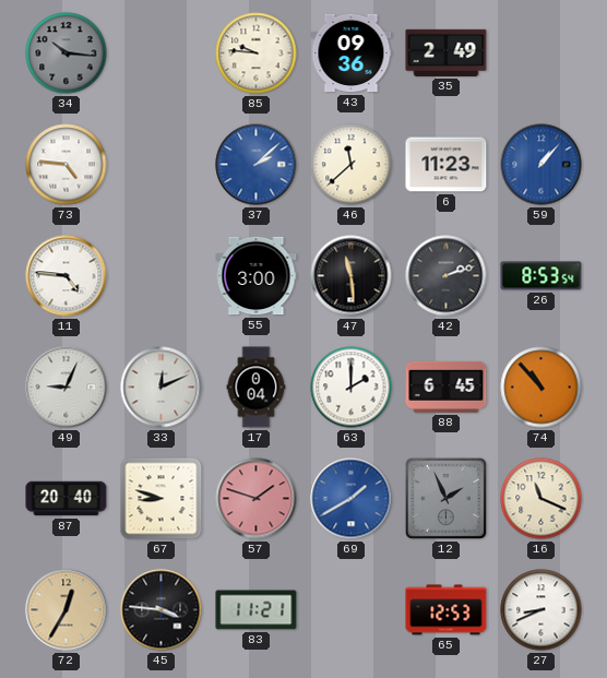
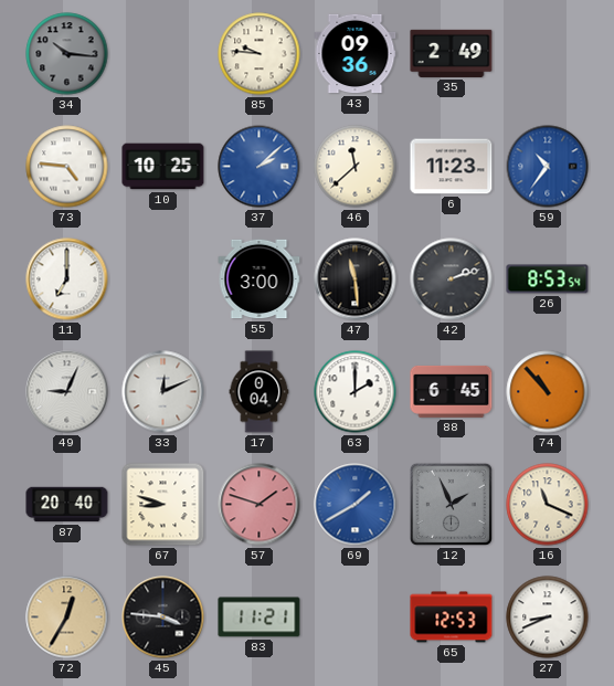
10: none -> 10:25 (163, 167)
59: 1:07 -> 10:36 (548, 167)
11: 4:46 -> 7:00 (67, 279)
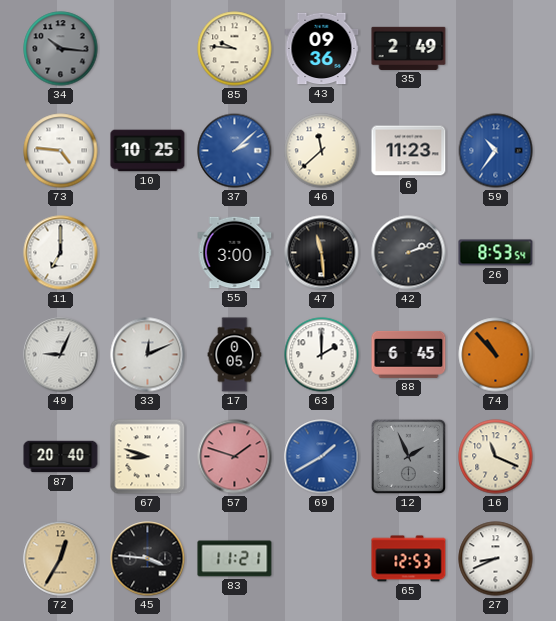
17: 0:04 -> 0:05 (235, 355)
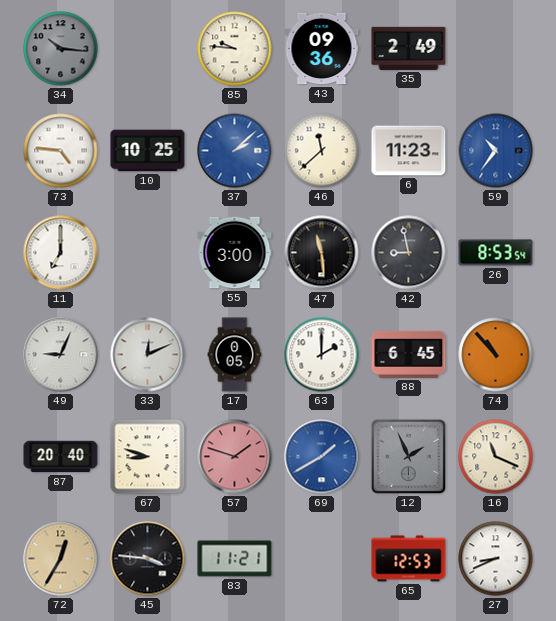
42: 2:12 -> 8:58 (409, 253)
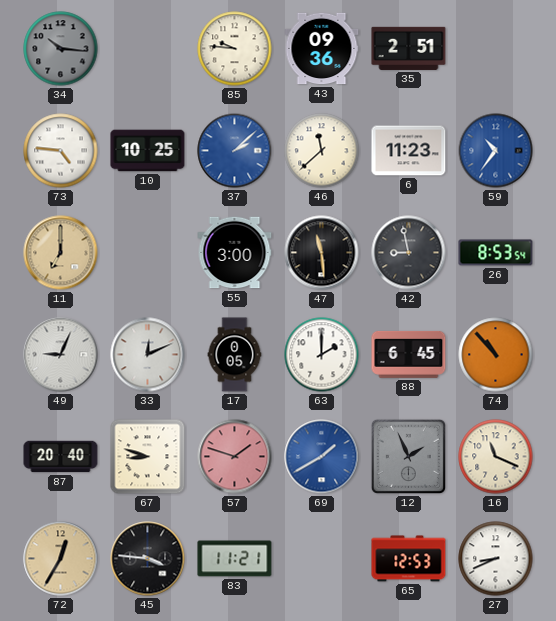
35: 2:49 -> 2:51 (409, 48)
11 dial: white -> champagne (61, 253)
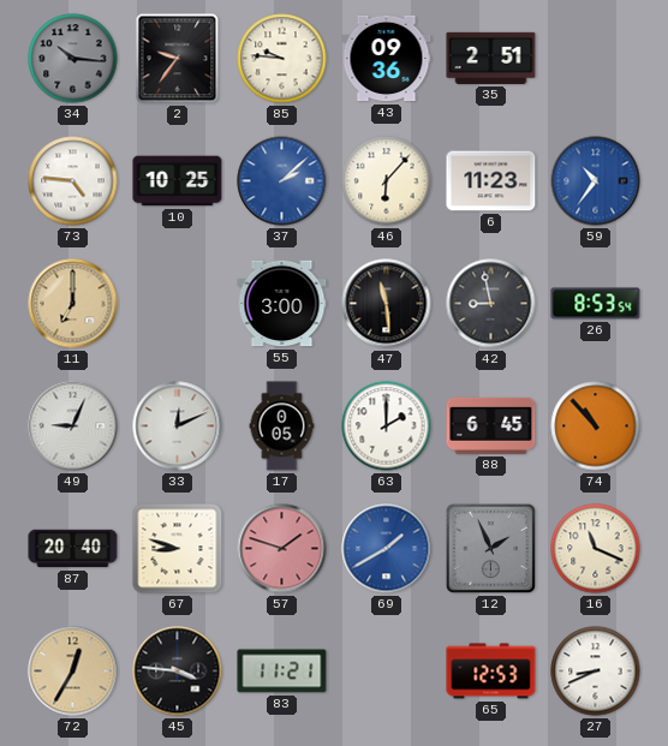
2: none -> 9:36 (178, 59)
46: 11:38 -> 6:07 (387, 181)
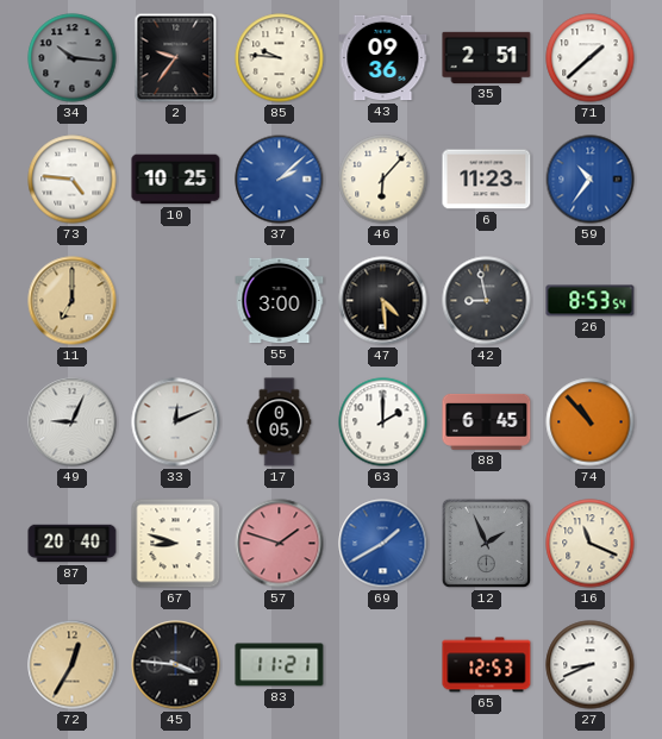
71: none -> 1:38 (591, 58)
47: 11:29 -> 4:29 (383, 301)
